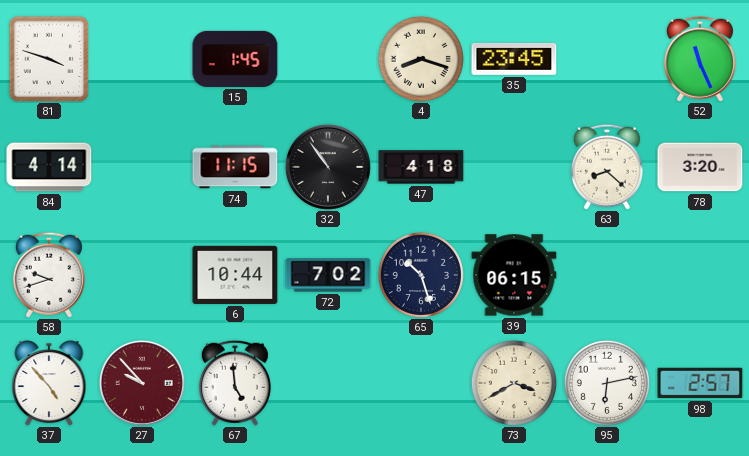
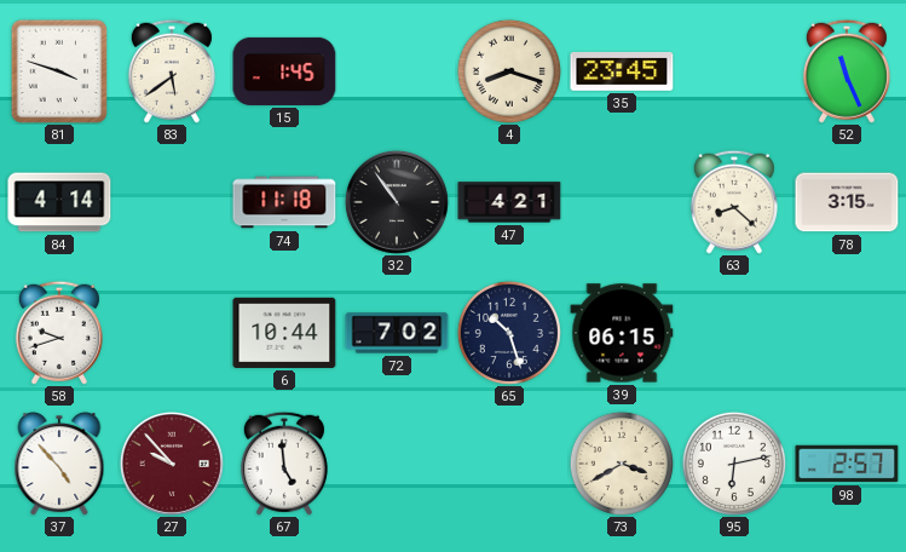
83: none -> 5:39 (172, 71)
74: 11:15 -> 11:18 (284, 202)
47: 4:18 -> 4:21 (509, 202)
78: 3:20 -> 3:15 (847, 202)
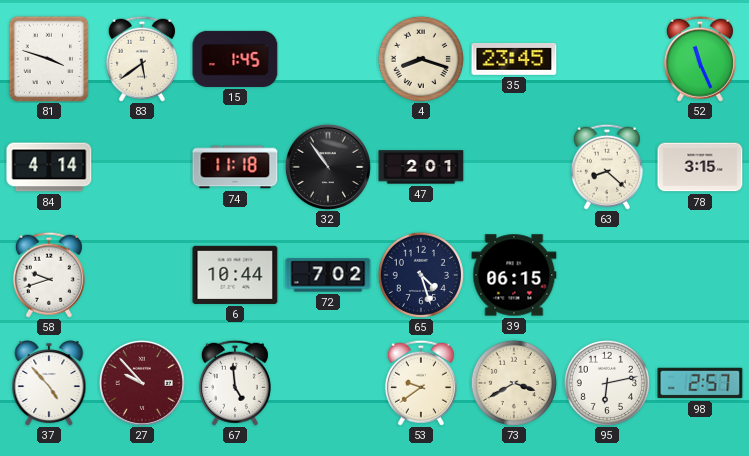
47: 4:21 -> 2:01 (421, 167)
65: 10:27 -> 4:27 (421, 275)
53: none -> 9:39 (421, 383)
